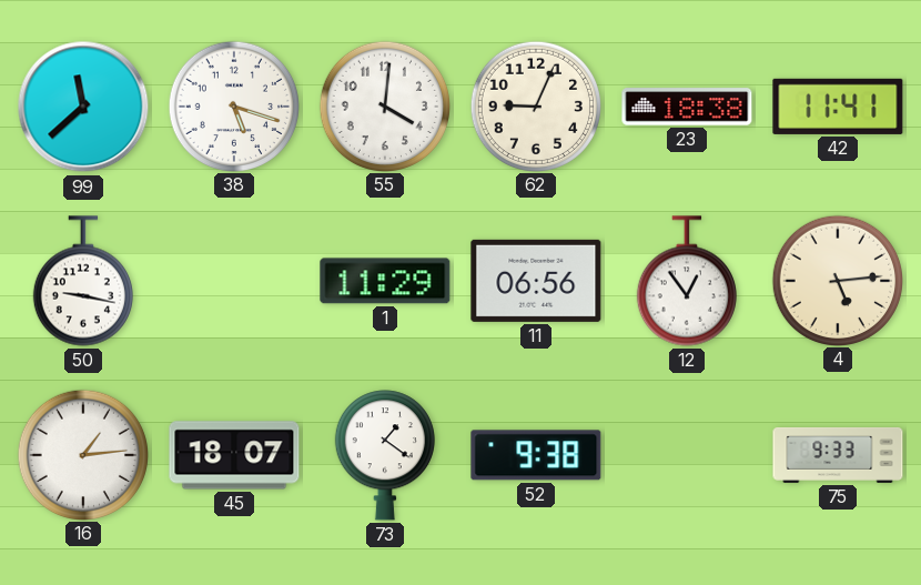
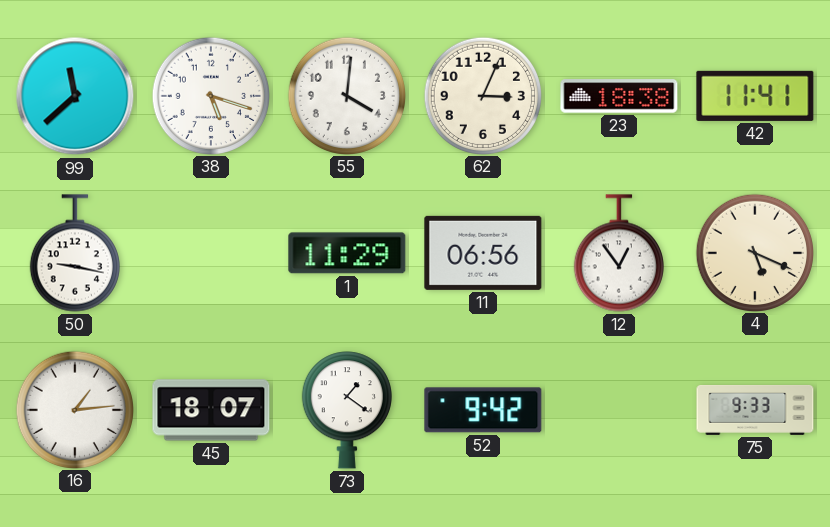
62: 9:04 -> 3:04 (482, 95)
4: 5:14 -> 5:19 (754, 252)
52: 9:38 -> 9:42 (483, 410)
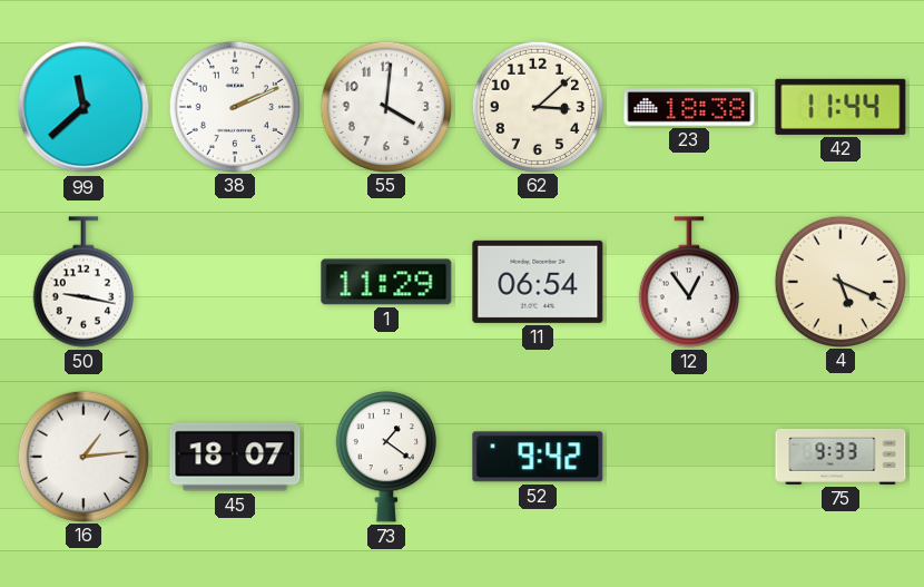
38: 5:18 -> 2:11 (234, 106)
62: 3:04 -> 3:08 (537, 106)
42: 11:41 -> 11:44 (841, 107)
11: 06:56 -> 06:54 (538, 282)
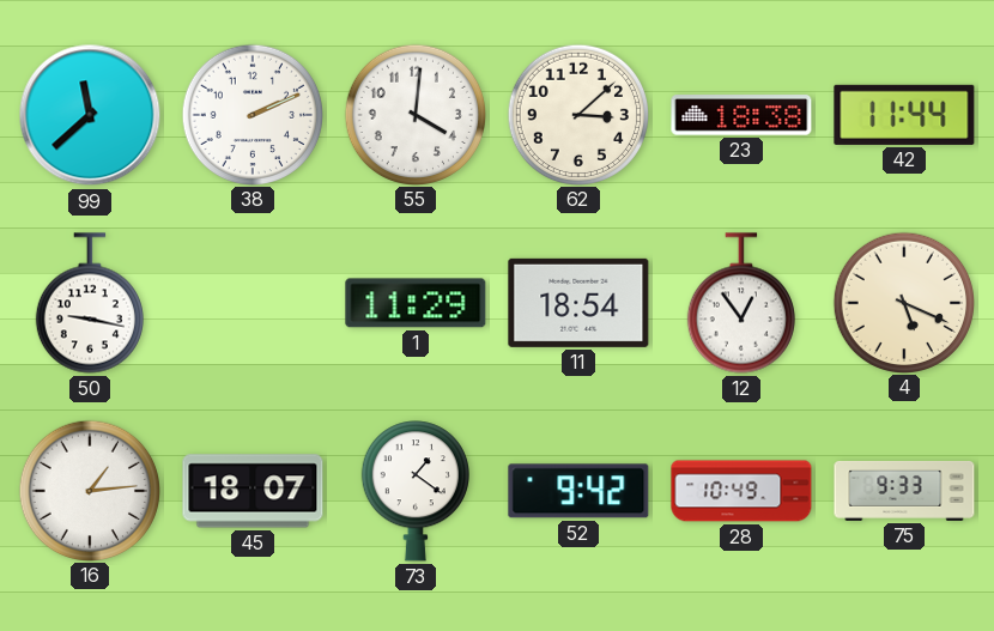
11: 06:54 -> 18:54 (578, 303)
28: none -> 10:49 (741, 491)
